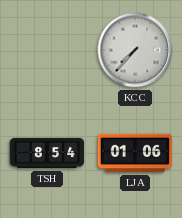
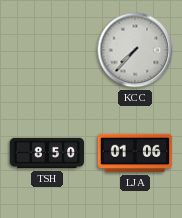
TSH: 8:54 -> 8:50 (47, 153)
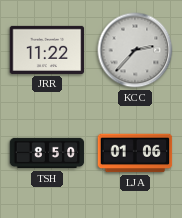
JRR: none -> 11:22 (47, 50)
KCC: 7:37 -> 2:37 (135, 50)
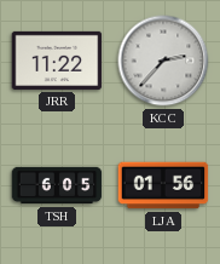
TSH: 8:50 -> 6:05 (57, 185)
LJA: 01:06 -> 01:56 (163, 185)
